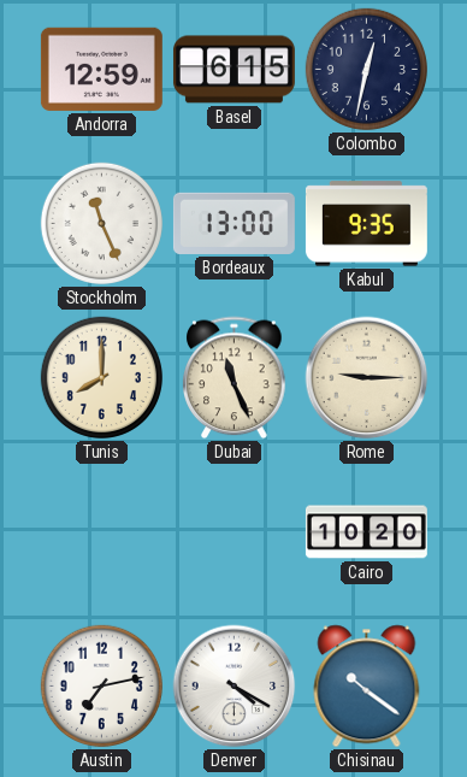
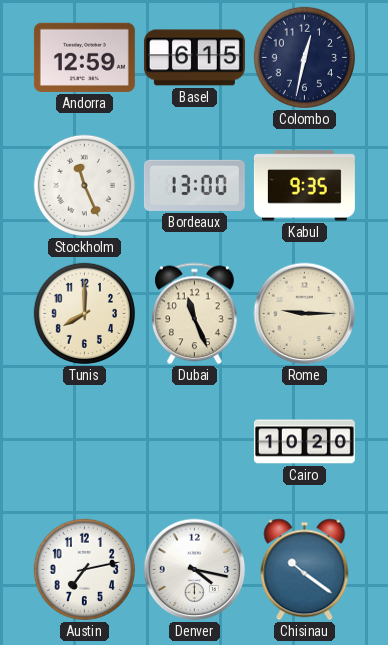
Denver: 4:20 -> 4:17 (195, 570)
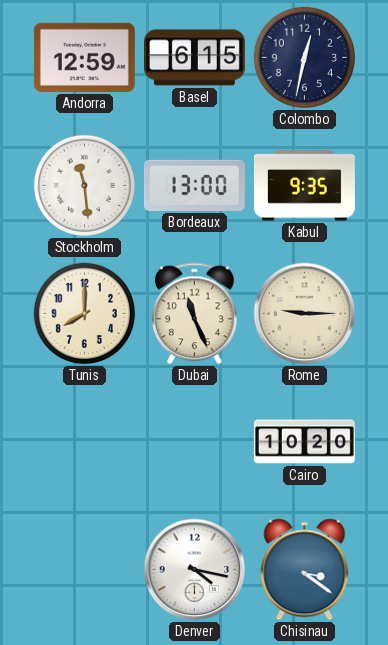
Stockholm: 11:26 -> 11:29 (84, 185)
Austin: 7:13 -> none (84, 569)
Chisinau: 10:21 -> 3:21 (305, 570)
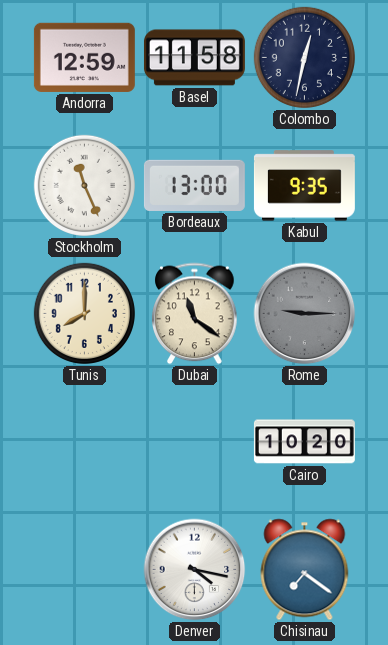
Basel: 6:15 -> 11:58 (194, 58)
Stockholm: 11:29 -> 11:26 (84, 185)
Dubai: 11:26 -> 11:21 (195, 314)
Rome dial: cream -> grey (305, 314)
Chisinau: 3:21 -> 7:21 (305, 570)
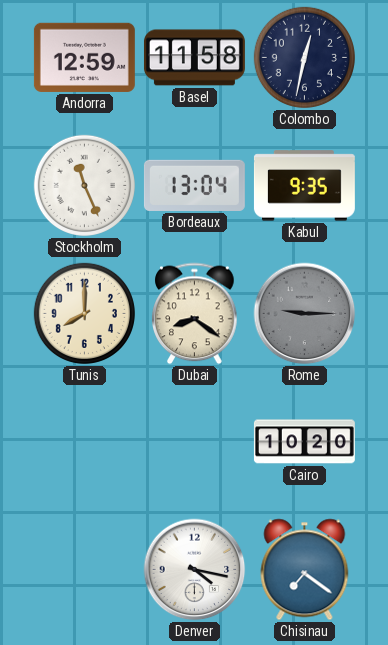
Bordeaux: 13:00 -> 13:04 (194, 185)
Dubai: 11:21 -> 8:21 (195, 314)
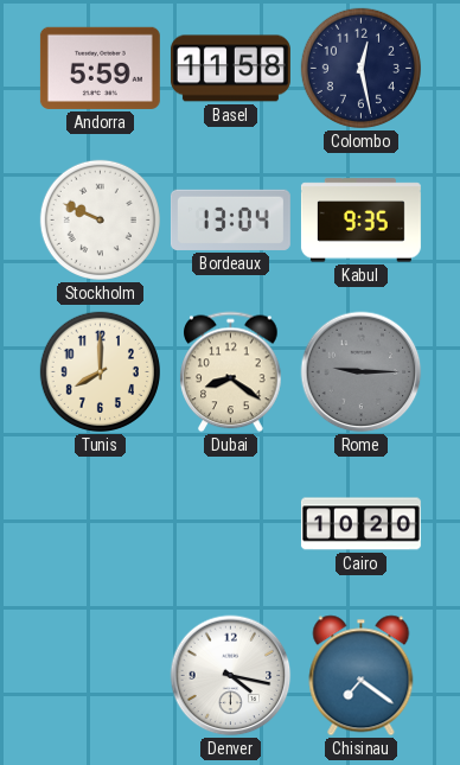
Andorra: 12:59 -> 5:59 (100, 68)
Colombo: 12:32 -> 12:28 (360, 68)
Stockholm: 11:26 -> 9:49 (100, 219)
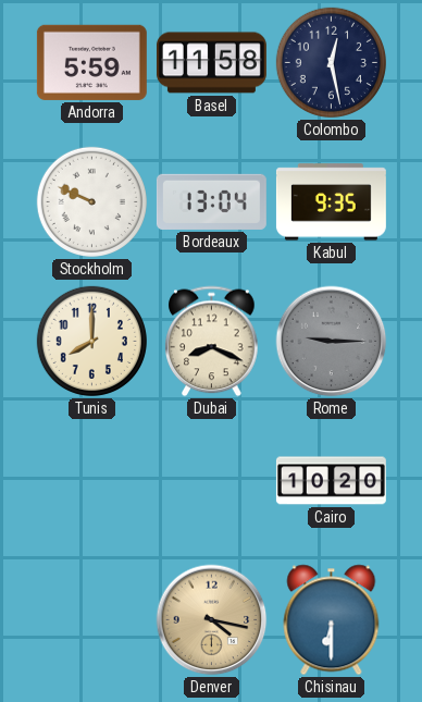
Dubai: 8:21 -> 8:19 (212, 342)
Denver dial: white -> champagne (212, 620)
Chisinau: 7:21 -> 6:30 (332, 620)
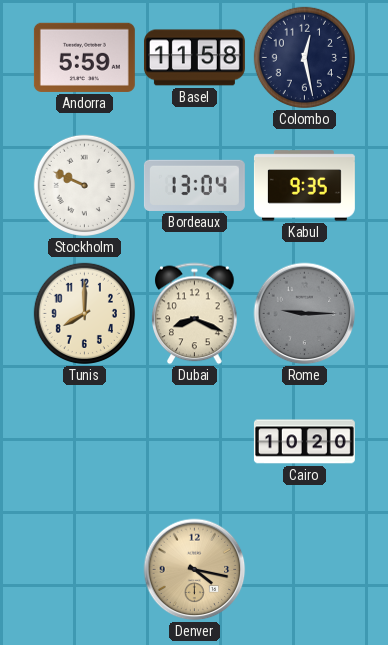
Chisinau: 6:30 -> none (332, 620)
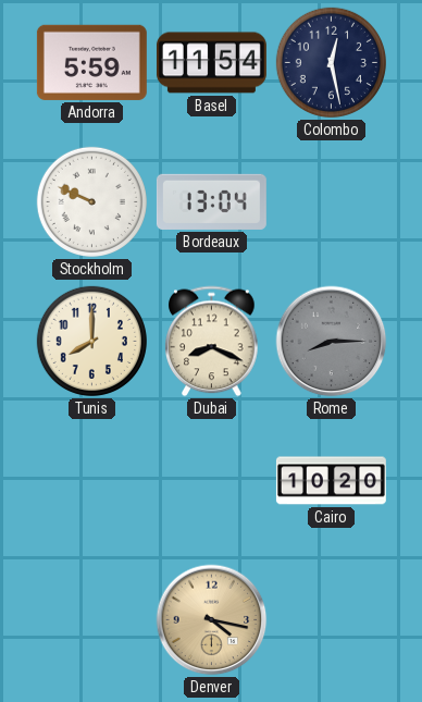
Basel: 11:58 -> 11:54 (211, 63)
Kabul: 9:35 -> none (304, 186)
Rome: 9:15 -> 8:15 (332, 342)
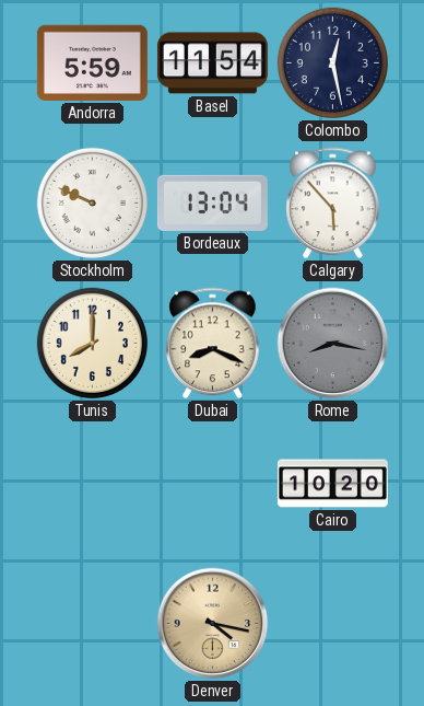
Calgary: none -> 5:53 (333, 204)
Rome: 8:15 -> 8:17 (333, 344)
